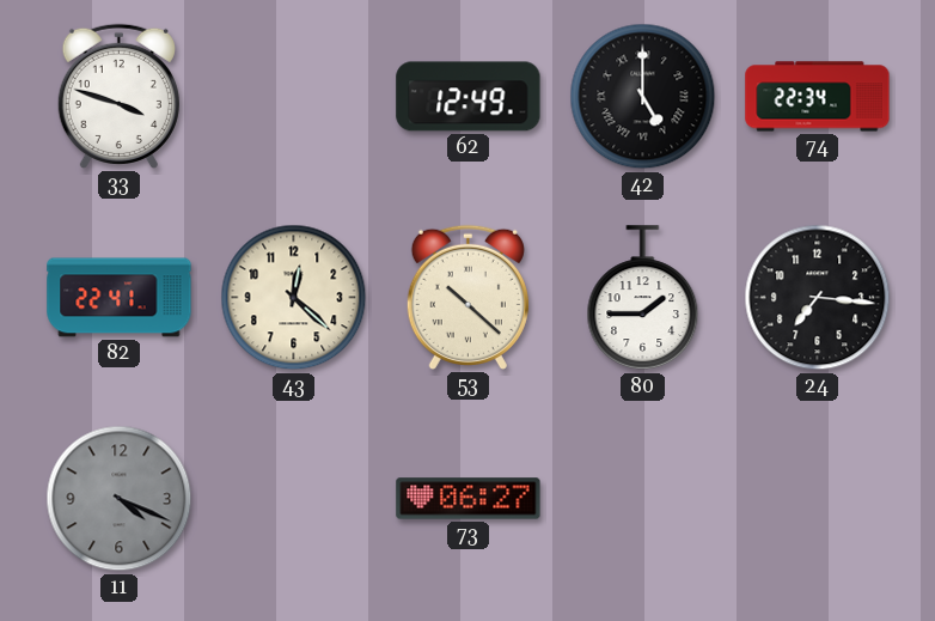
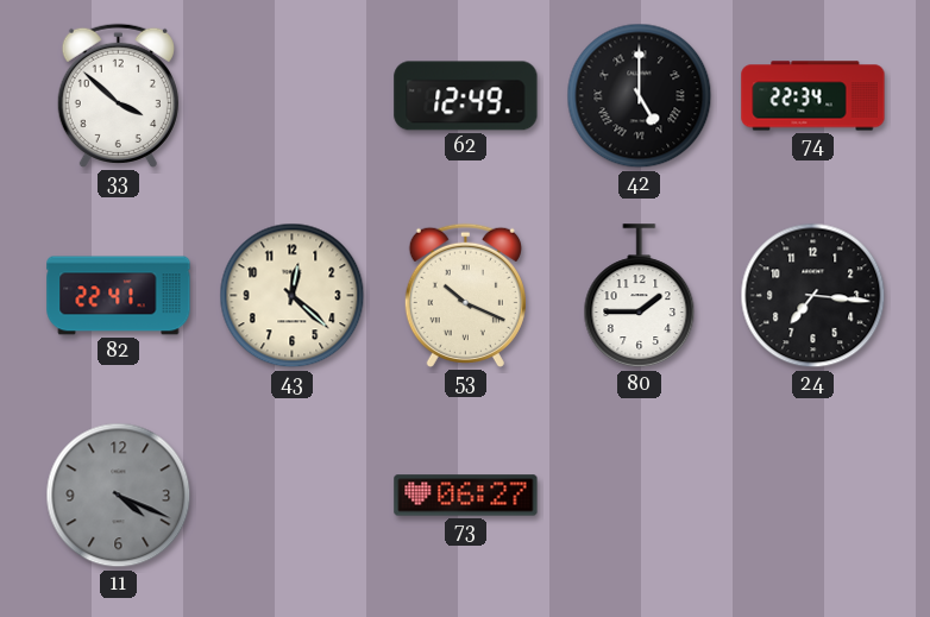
33: 3:48 -> 3:52 (118, 95)
53: 10:22 -> 10:19 (465, 295)
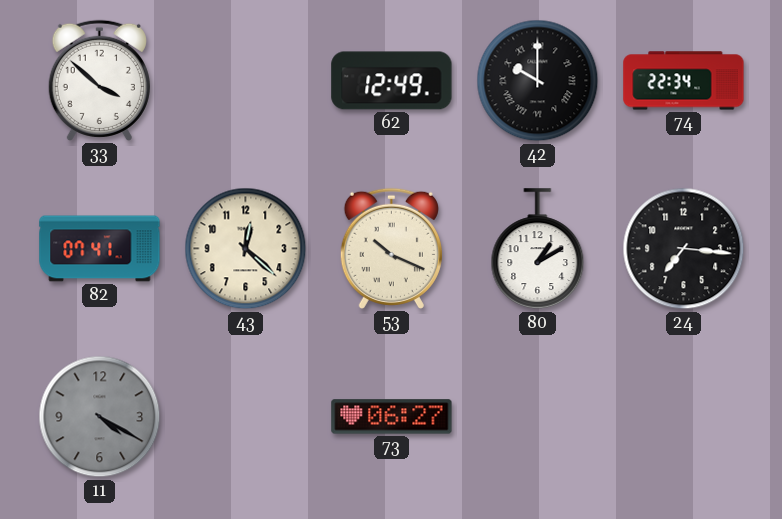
42: 5:00 -> 10:00 (538, 81)
82: 22:41 -> 07:41 (100, 249)
80: 1:45 -> 1:10 (538, 249)
11: 4:19 -> 4:20 (100, 417)
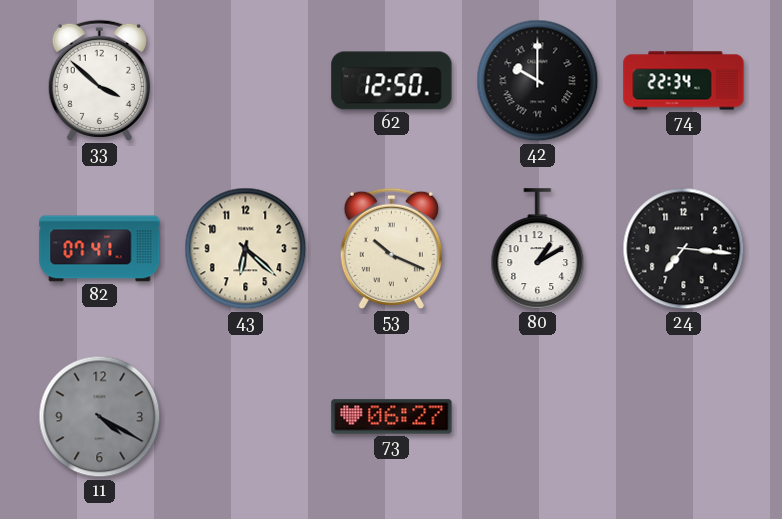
62: 12:49 -> 12:50 (392, 81)
43: 12:22 -> 6:22 (246, 249)
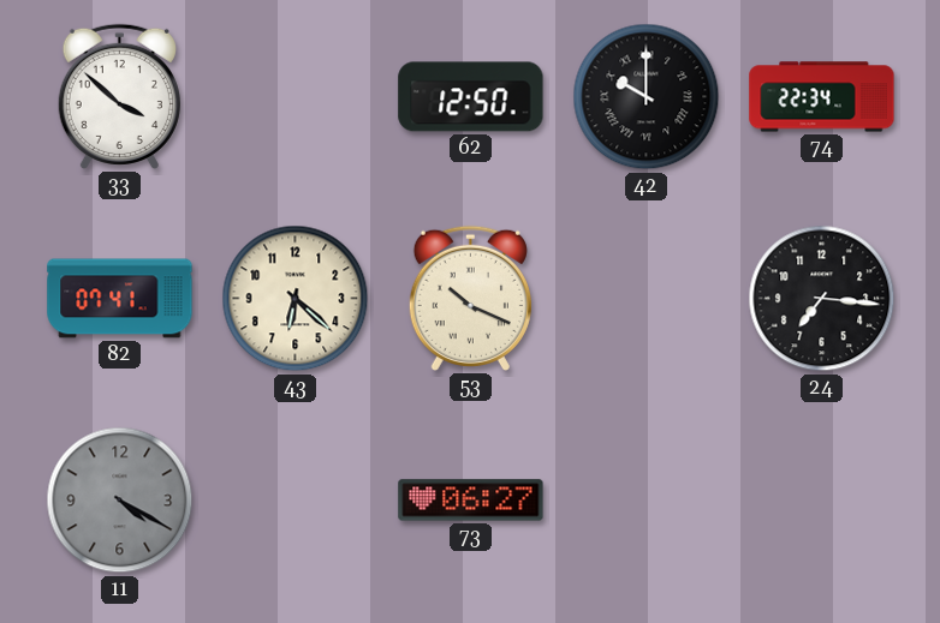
80: 1:10 -> none (538, 249)
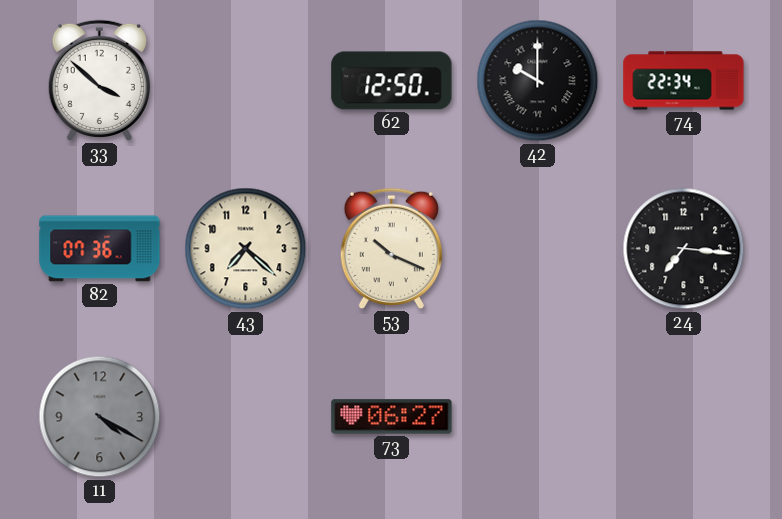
82: 07:41 -> 07:36 (100, 249)
43: 6:22 -> 7:22 (246, 249)
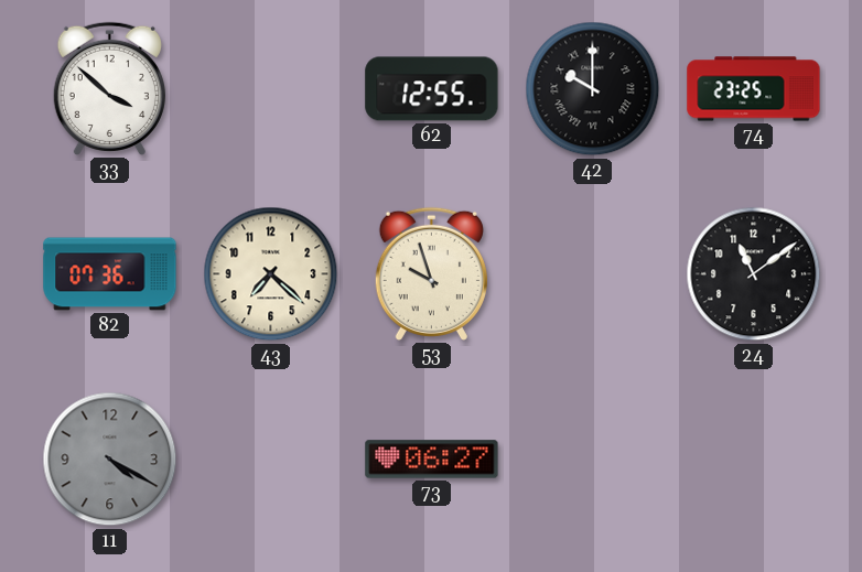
62: 12:50 -> 12:55 (432, 89)
74: 22:34 -> 23:25 (754, 89)
53: 10:19 -> 9:57 (431, 273)
24: 7:16 -> 11:09 (754, 274)
